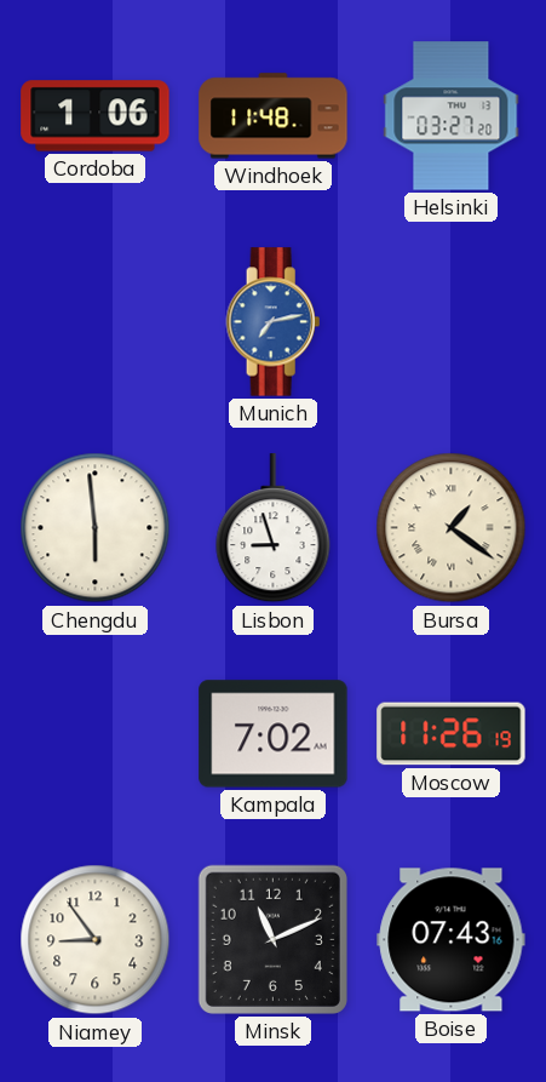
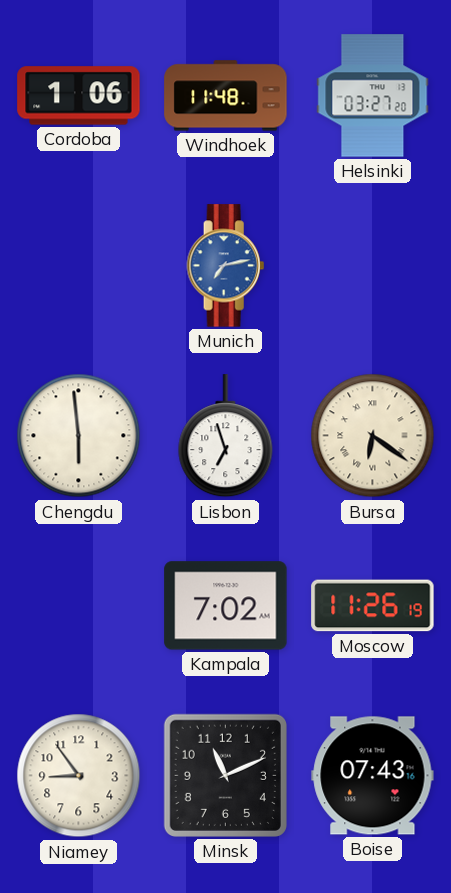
Lisbon: 8:57 -> 6:57 (226, 436)
Bursa: 1:21 -> 6:21 (373, 436)
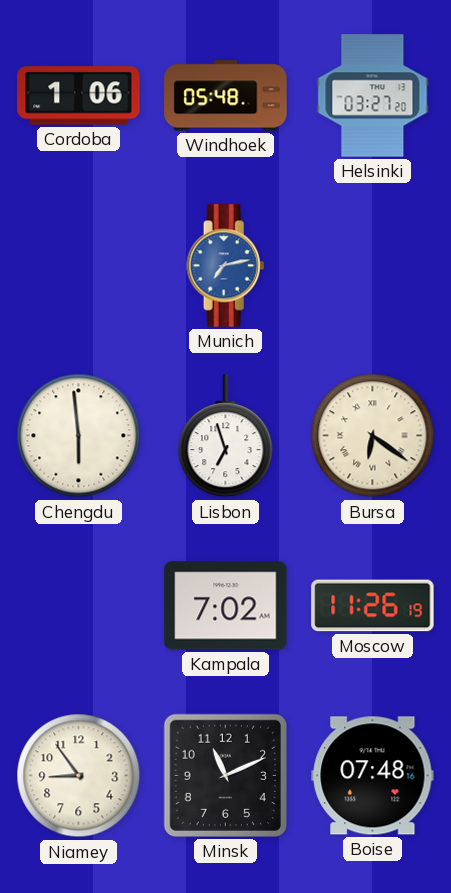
Windhoek: 11:48 -> 05:48 (226, 96)
Boise: 07:43 -> 07:48 (373, 776)
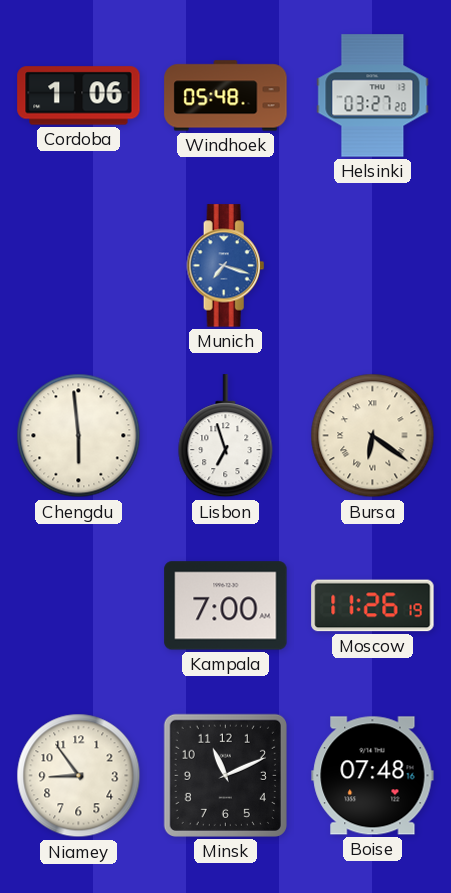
Munich: 7:13 -> 7:18 (226, 266)
Kampala: 7:02 -> 7:00 (226, 606)
